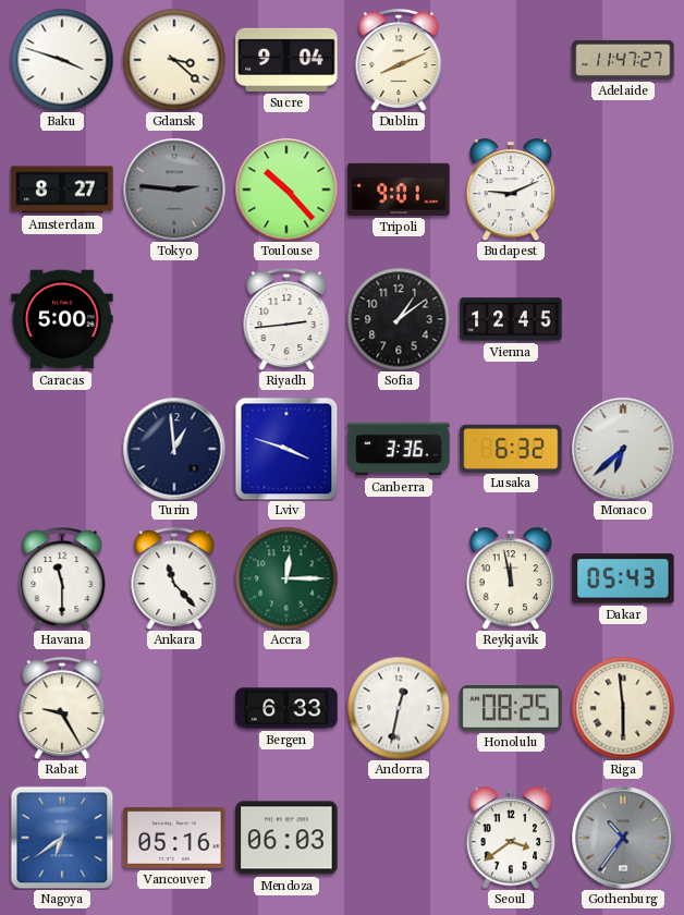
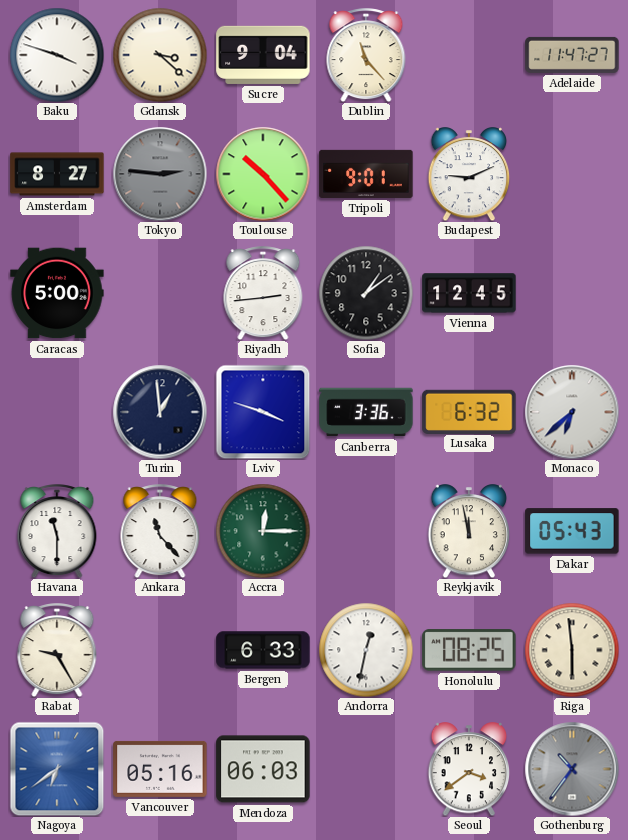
Dublin: 8:11 -> 11:23 (366, 55)
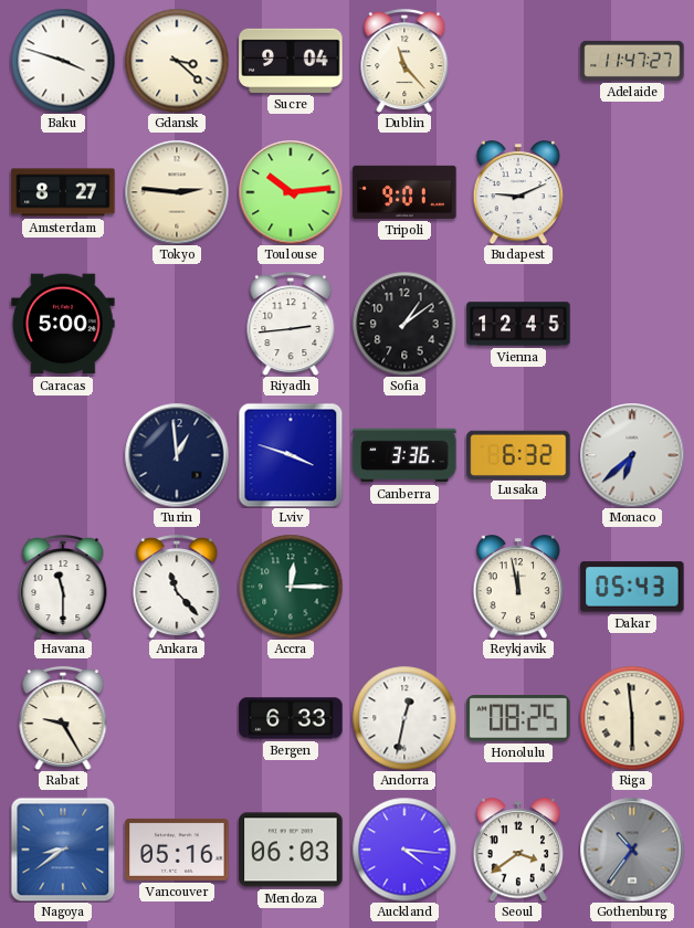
Tokyo dial: grey -> cream (177, 192)
Toulouse: 10:23 -> 10:14 (291, 192)
Nagoya: 6:39 -> 8:39 (63, 850)
Auckland: none -> 4:16 (404, 850)
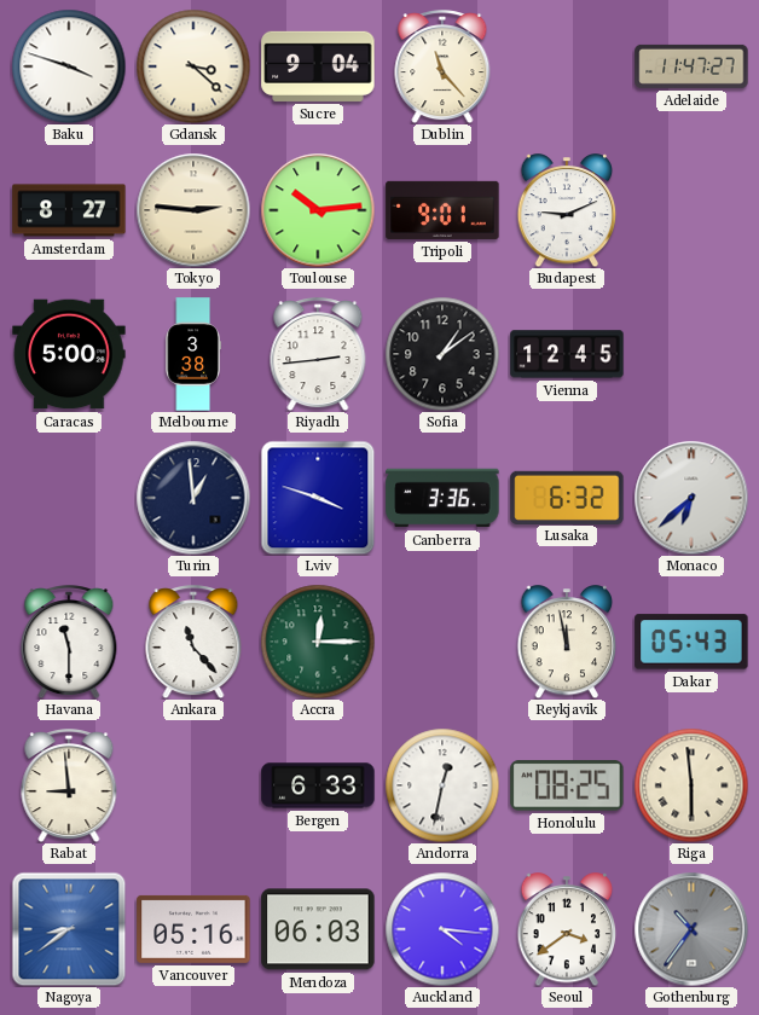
Melbourne: none -> 3:38 (193, 354)
Rabat: 9:25 -> 8:59 (69, 785)
